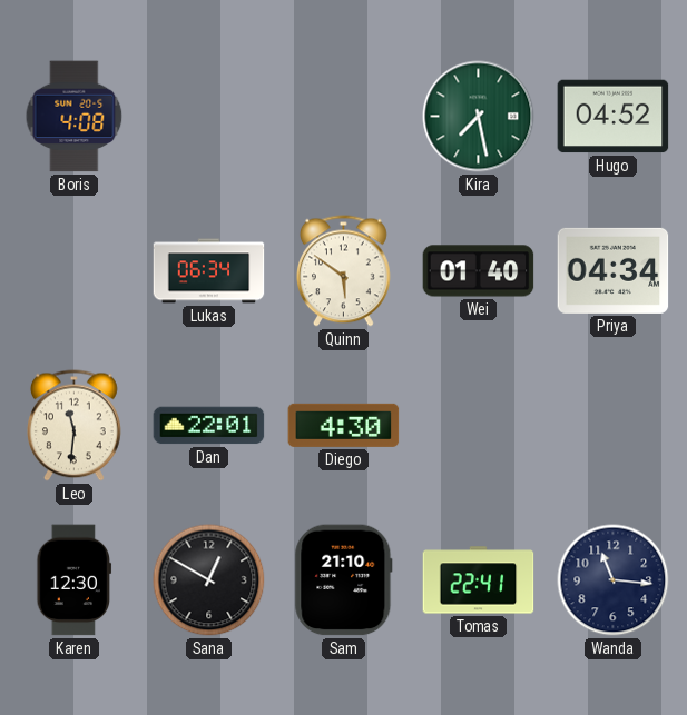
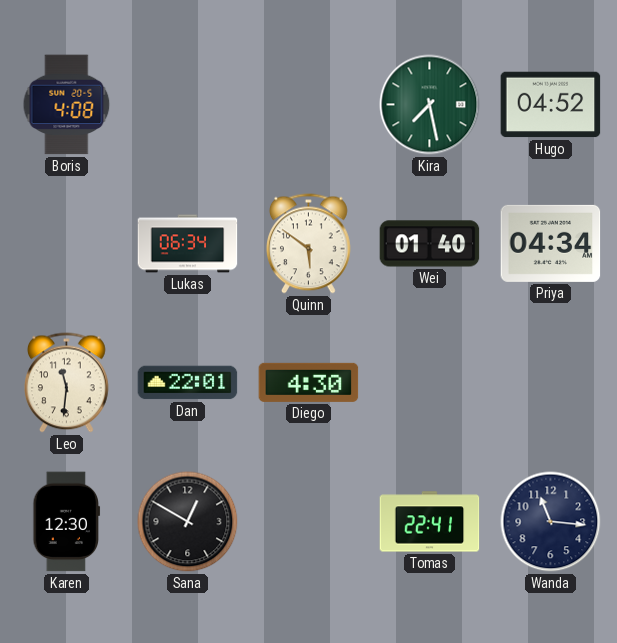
Sam: 21:10 -> none (344, 580)
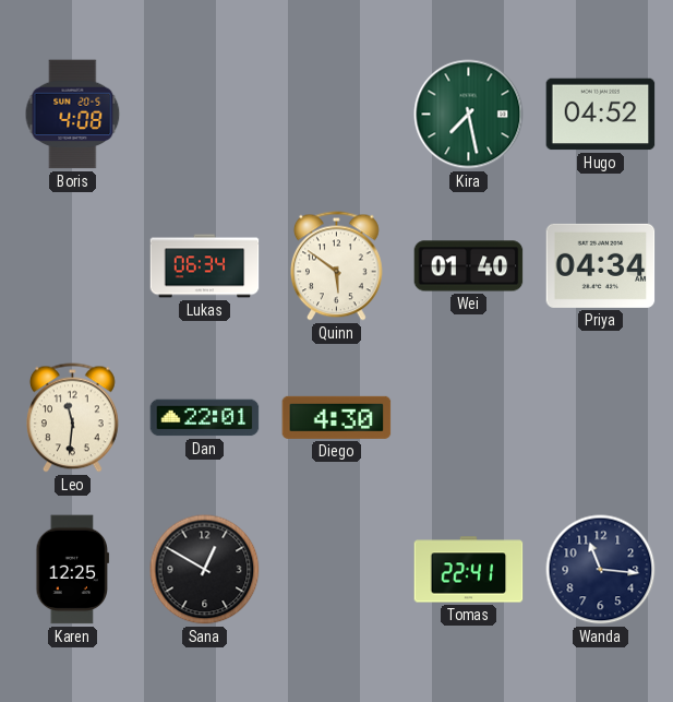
Karen: 12:30 -> 12:25 (73, 570)
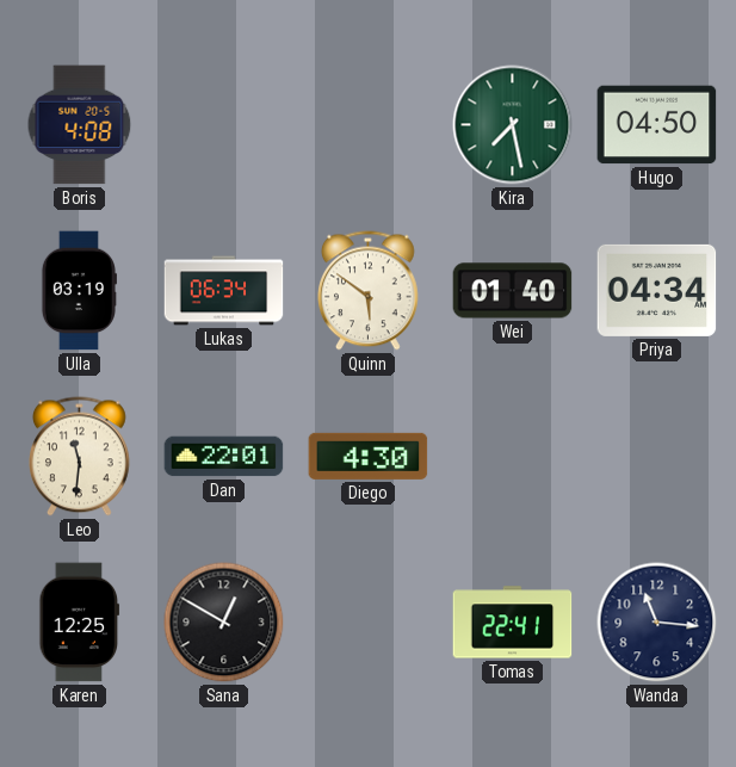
Hugo: 04:52 -> 04:50 (657, 125)
Ulla: none -> 03:19 (79, 291)
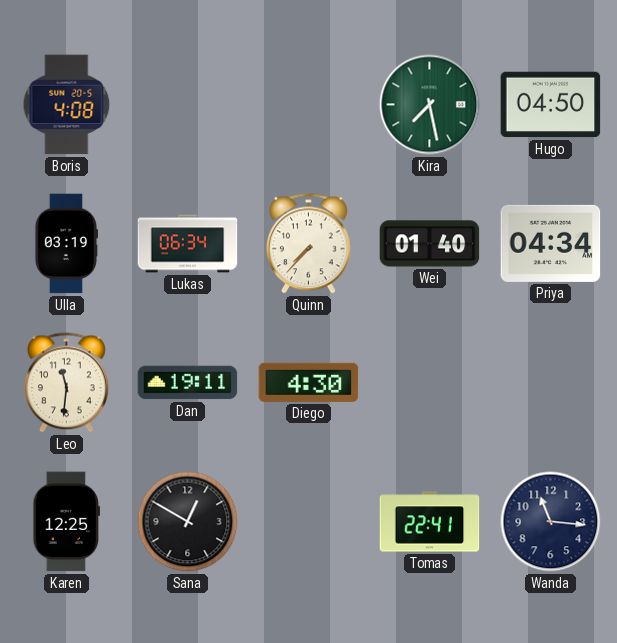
Quinn: 5:51 -> 7:37 (309, 244)
Dan: 22:01 -> 19:11 (188, 383)
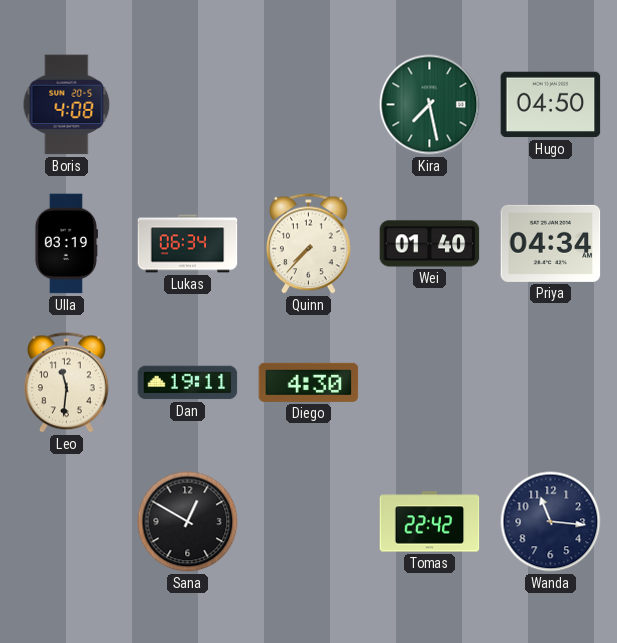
Karen: 12:25 -> none (67, 522)
Tomas: 22:41 -> 22:42 (430, 522)
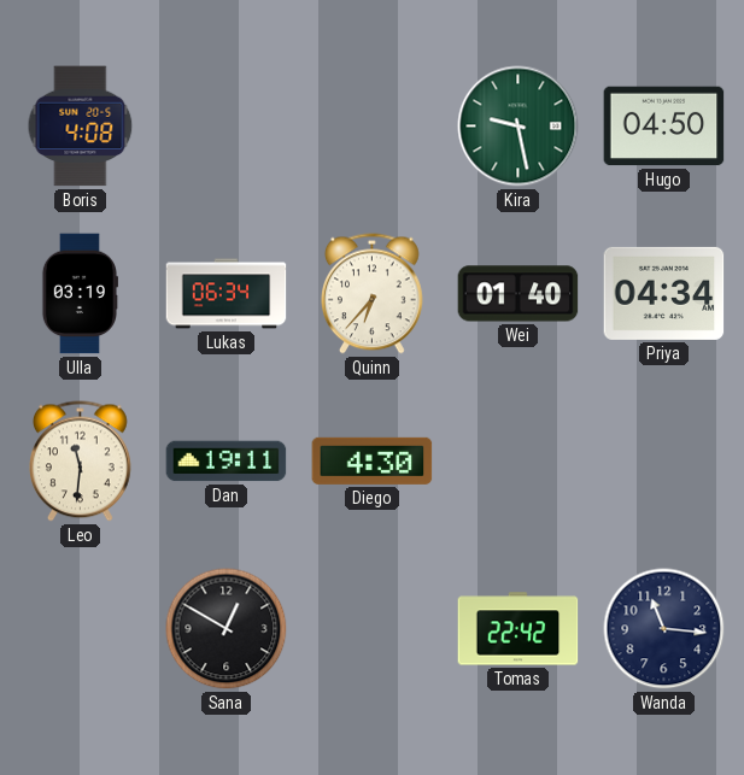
Kira: 7:28 -> 9:28 (519, 127)
Quinn: 7:37 -> 6:37 (373, 294)
